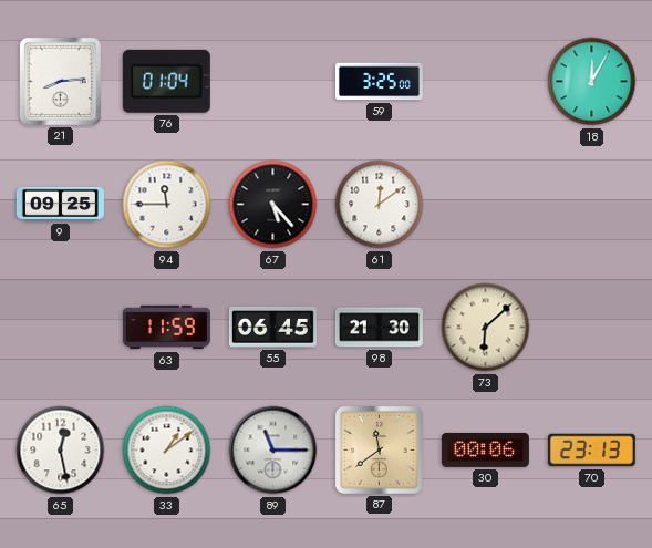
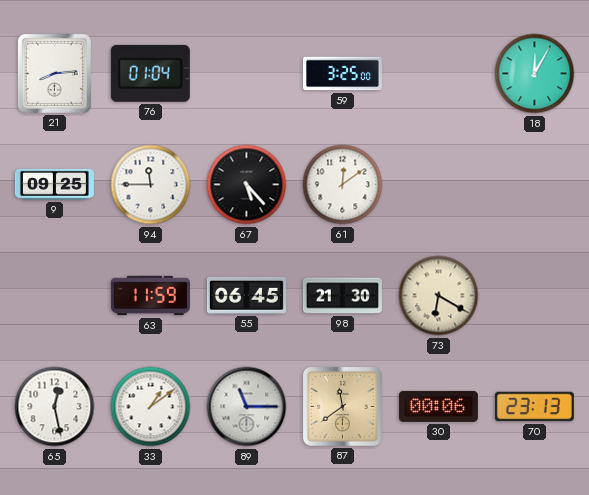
73: 6:08 -> 6:20 (439, 296)
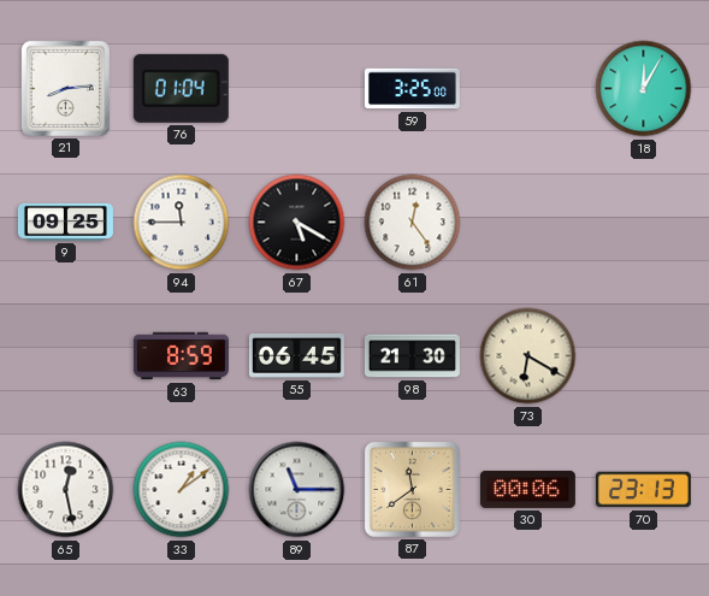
67: 5:23 -> 5:20 (297, 223)
61: 12:09 -> 12:24 (413, 223)
63: 11:59 -> 8:59 (181, 356)
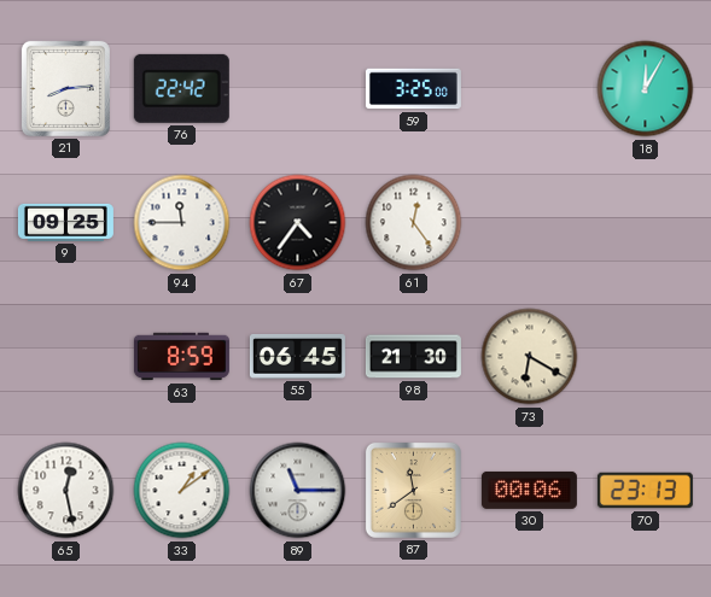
76: 01:04 -> 22:42 (181, 88)
67: 5:20 -> 4:36 (298, 223)
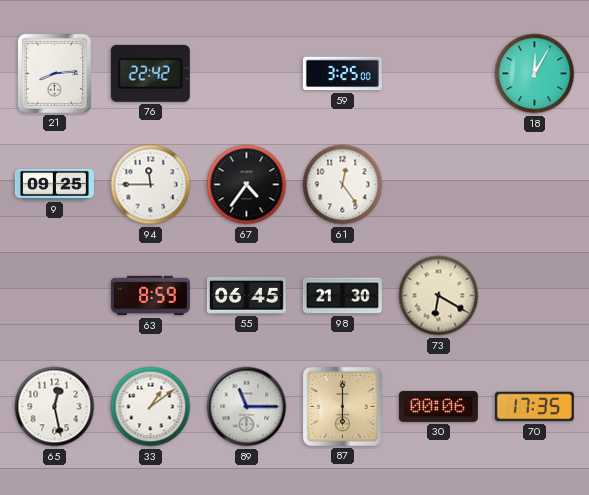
87: 11:39 -> 6:00 (342, 406)
70: 23:13 -> 17:35 (534, 407)
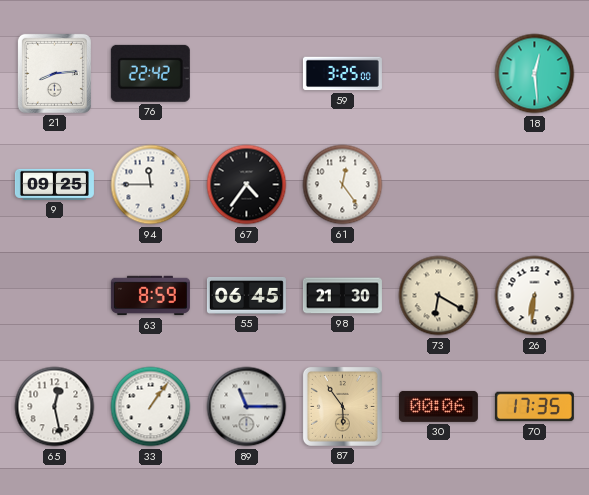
18: 12:05 -> 12:29 (535, 74)
26: none -> 6:31 (535, 296)
33: 1:09 -> 1:06 (151, 407)
87: 6:00 -> 5:54 (342, 406)
